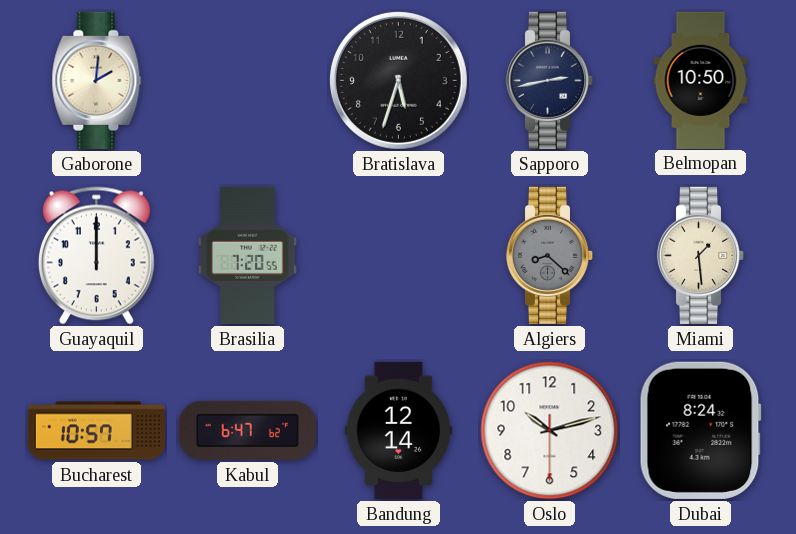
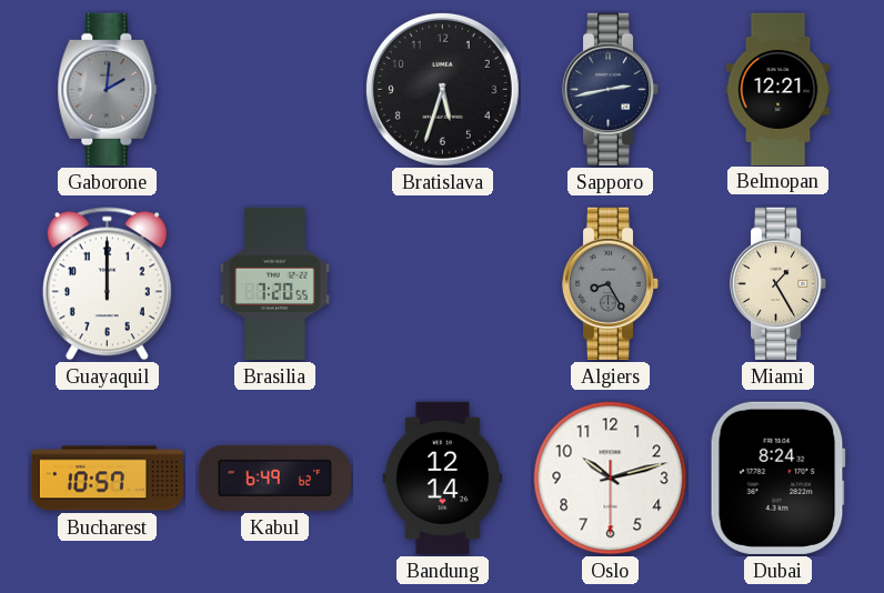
Gaborone dial: cream -> grey (108, 89)
Belmopan: 10:50 -> 12:21 (778, 89)
Algiers: 8:22 -> 8:25 (611, 283)
Miami: 1:29 -> 1:25 (778, 283)
Kabul: 6:47 -> 6:49 (274, 478)
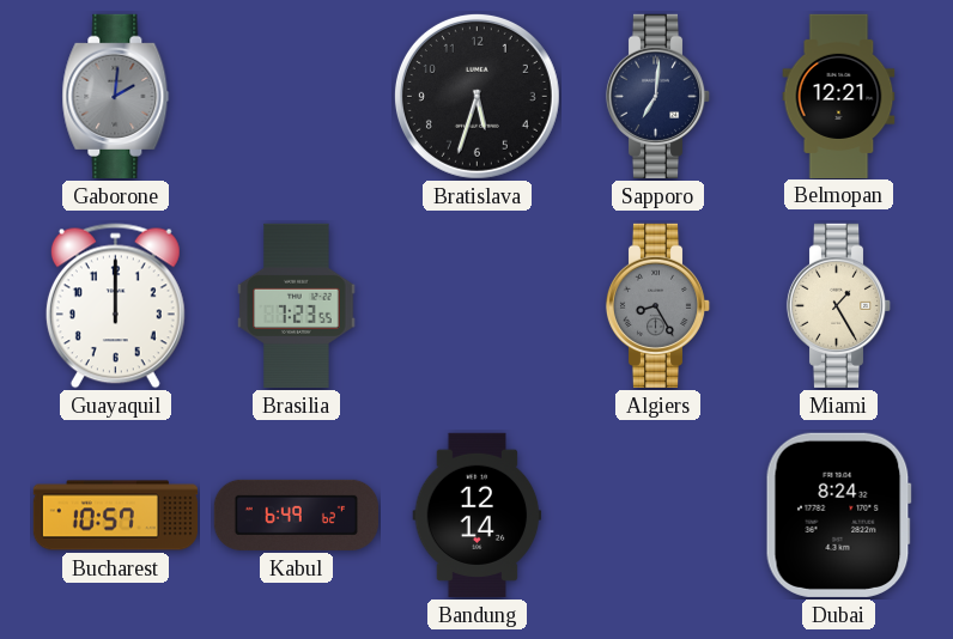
Sapporo: 2:43 -> 7:01 (658, 96)
Brasilia: 7:20 -> 7:23 (297, 305)
Oslo: 10:12 -> none (611, 479)
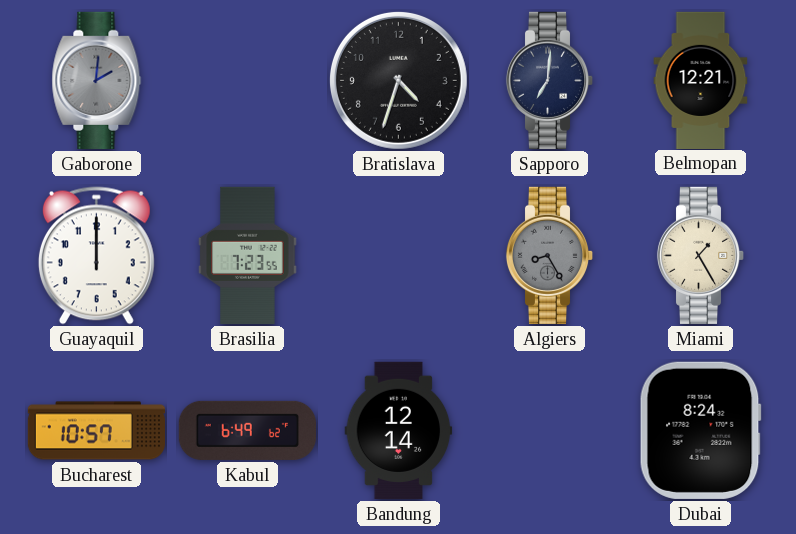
Bratislava: 5:33 -> 4:33 (398, 80)
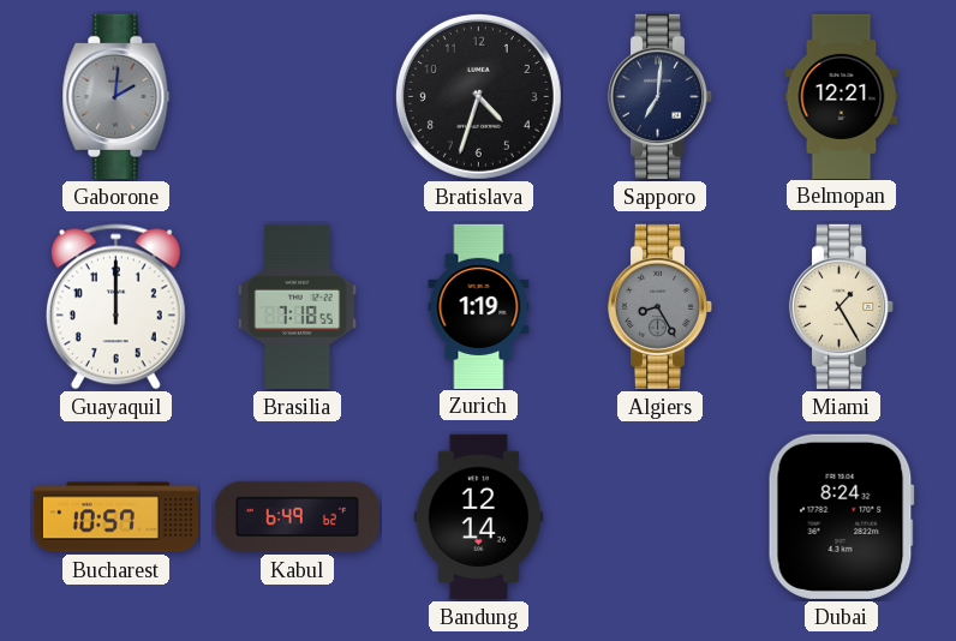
Brasilia: 7:23 -> 7:18 (298, 306)
Zurich: none -> 1:19 (479, 306)
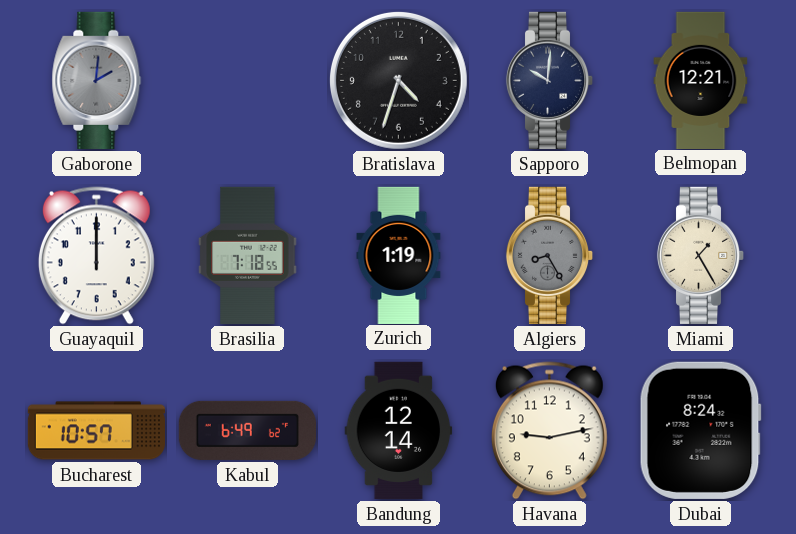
Sapporo: 7:01 -> 10:01 (550, 80)
Havana: none -> 9:13 (549, 431)
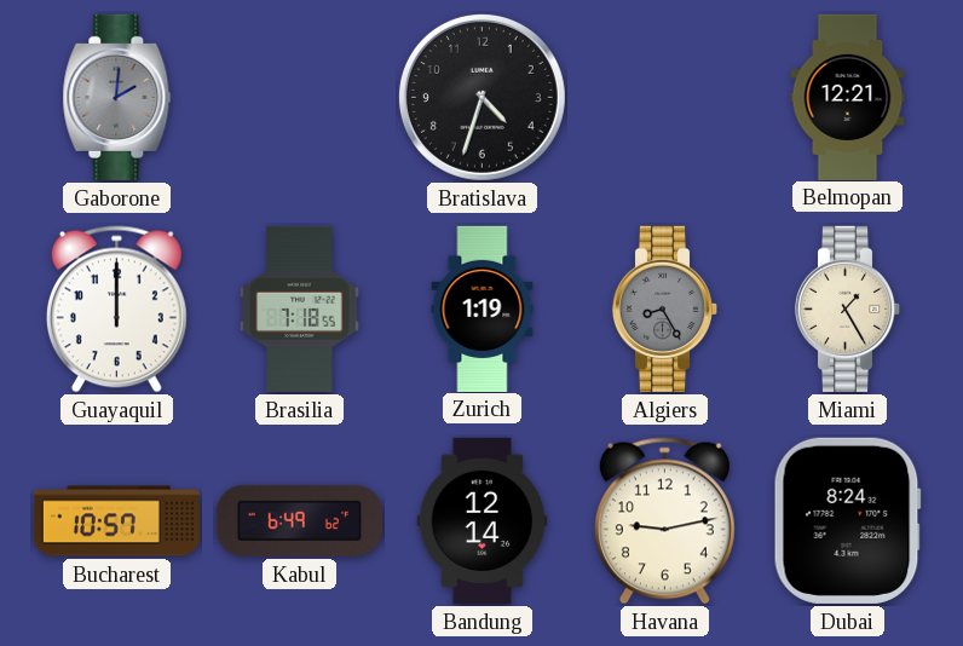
Sapporo: 10:01 -> none (550, 80)
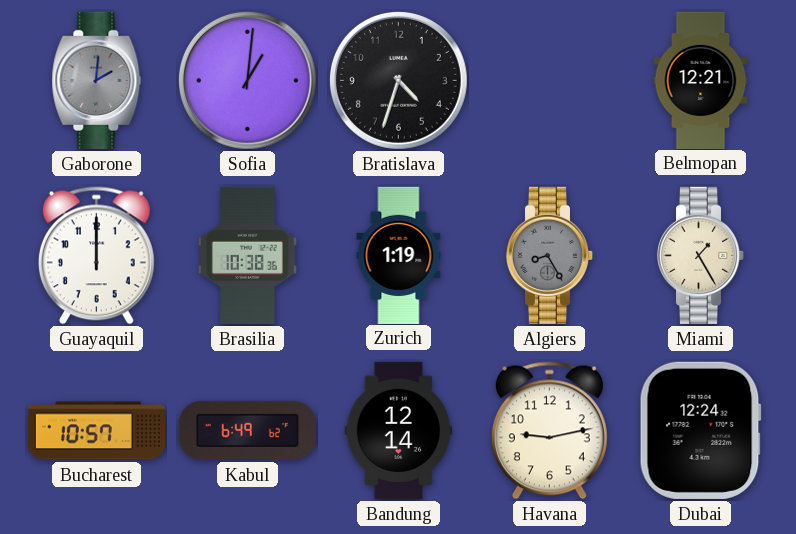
Sofia: none -> 1:01 (247, 80)
Brasilia: 7:18 -> 10:38 (248, 255)
Dubai: 8:24 -> 12:24 (700, 430)
